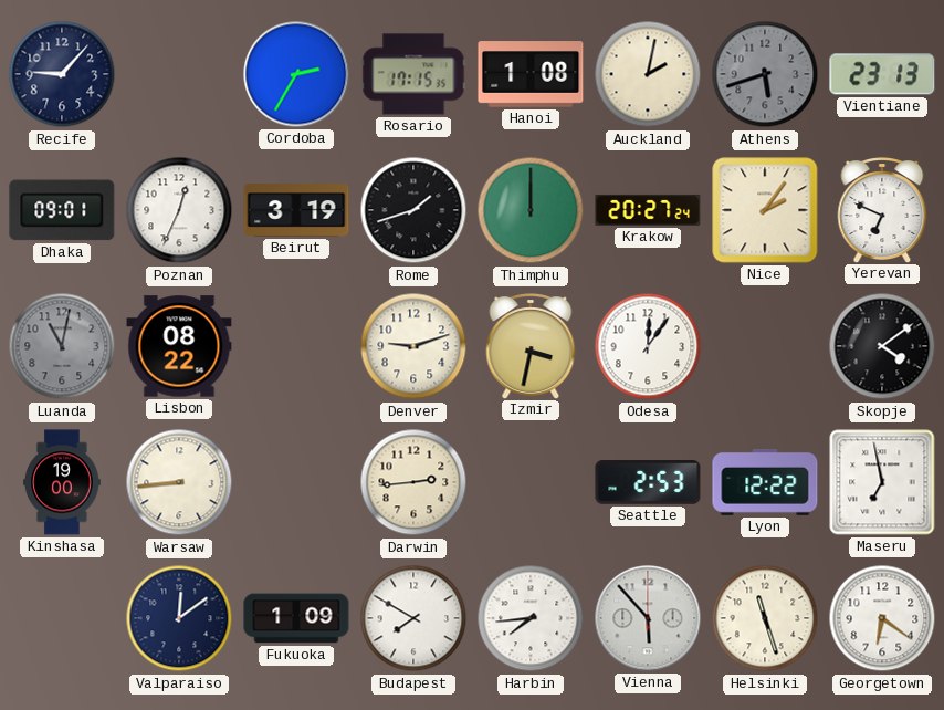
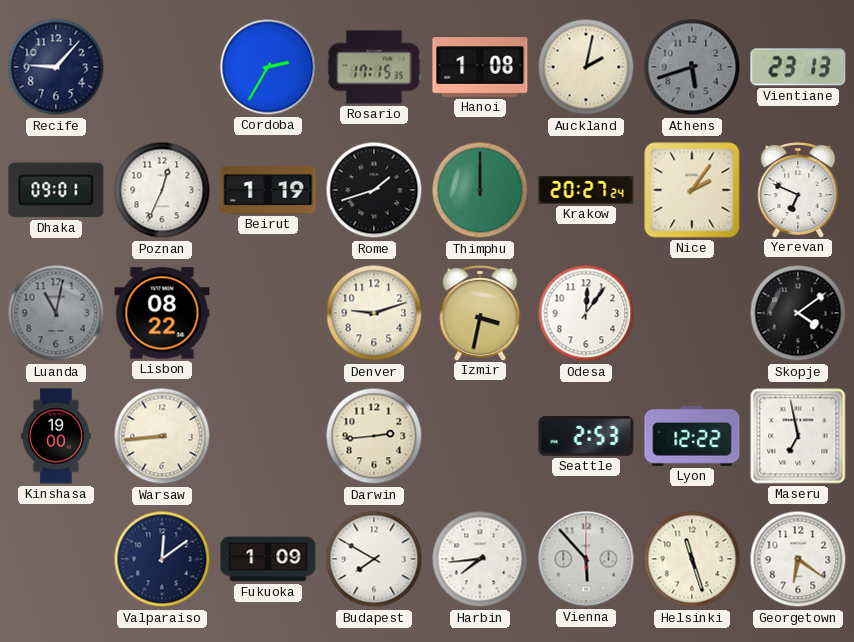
Beirut: 3:19 -> 1:19 (268, 190)
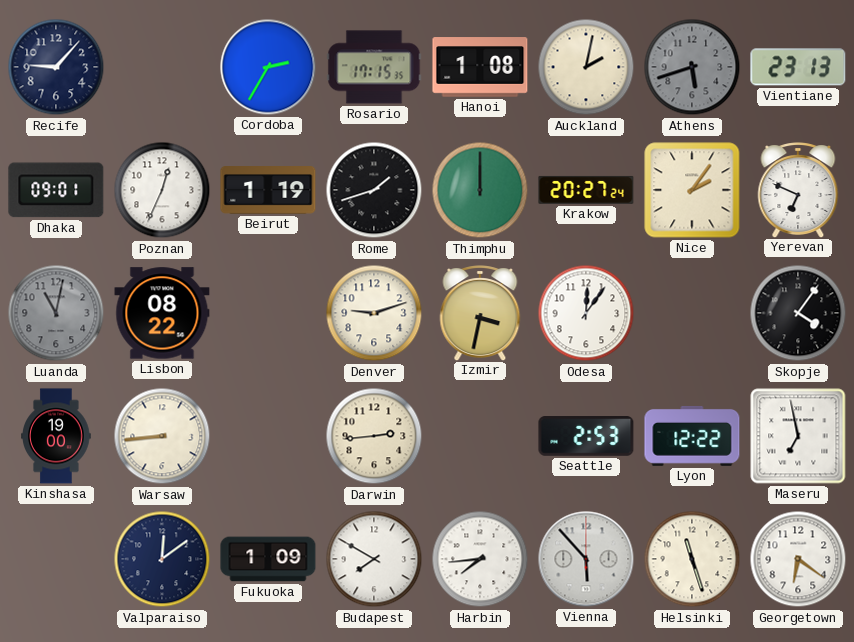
Skopje: 4:09 -> 4:06 (798, 313)
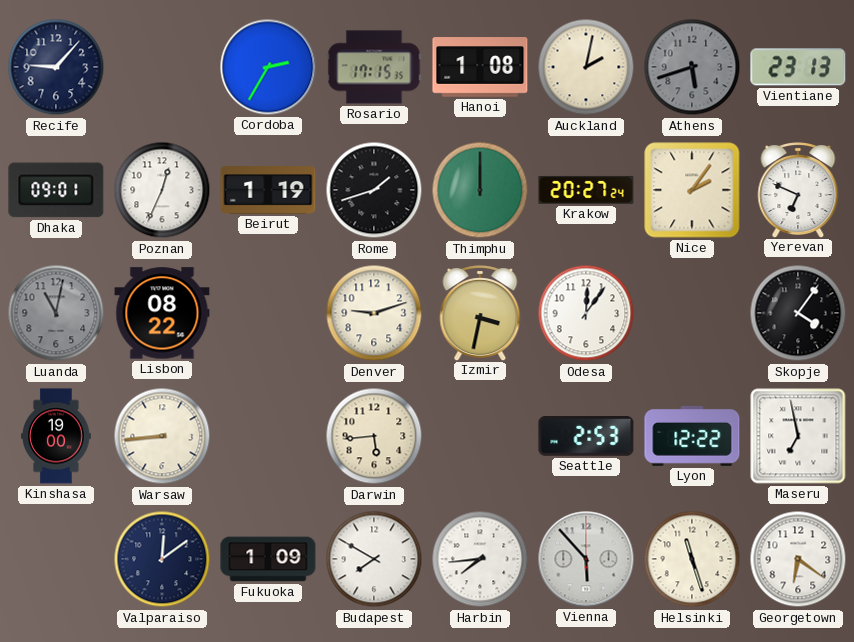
Darwin: 2:44 -> 5:44 (374, 436)
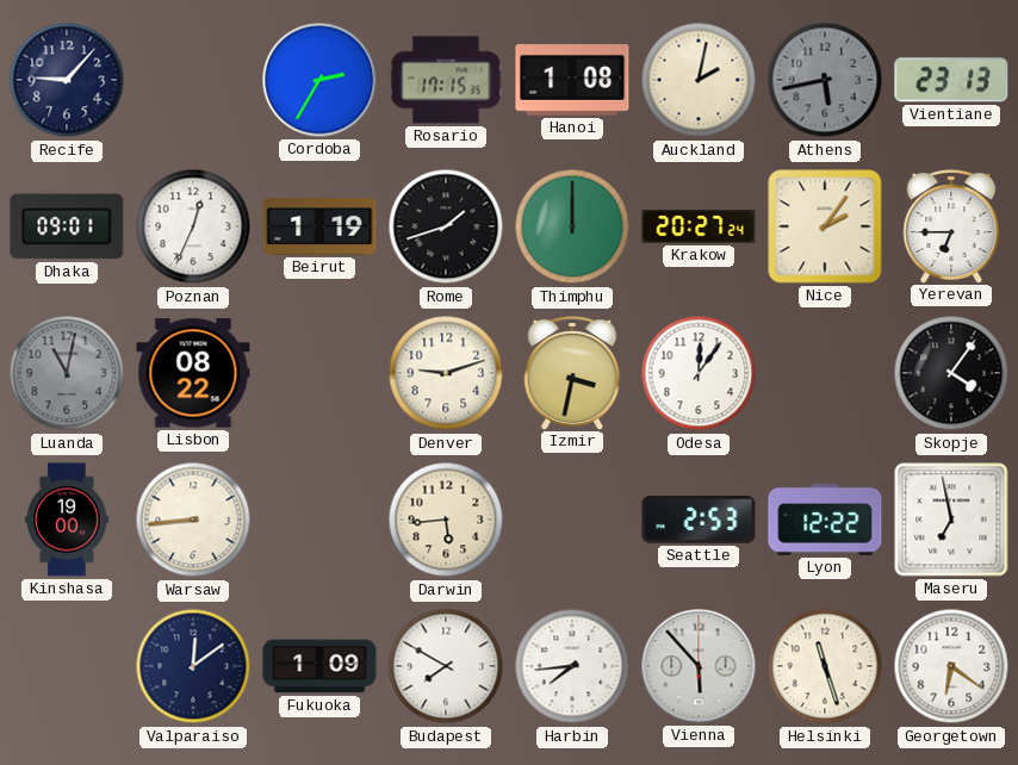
Athens: 5:42 -> 5:43 (825, 80)
Yerevan: 6:49 -> 6:45 (951, 226)
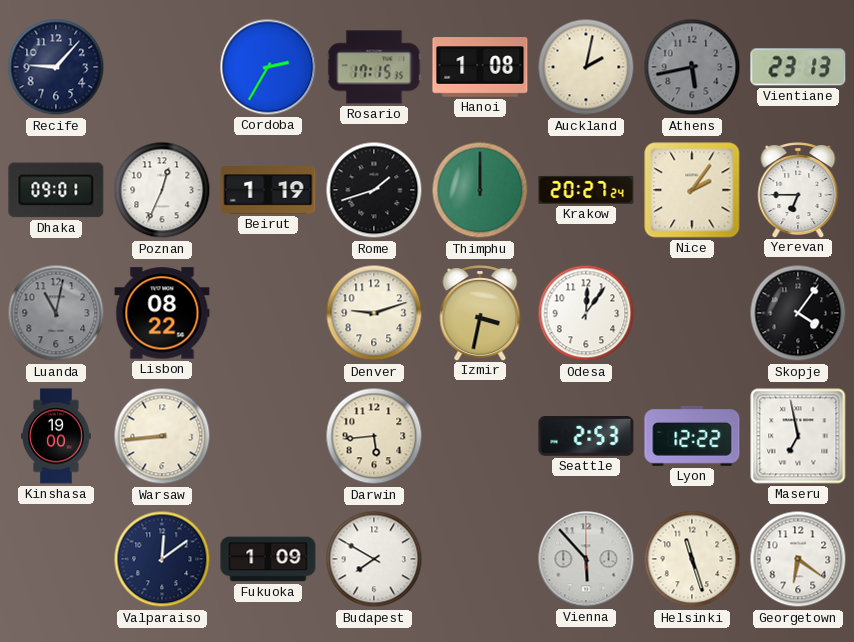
Harbin: 7:44 -> none (572, 666)
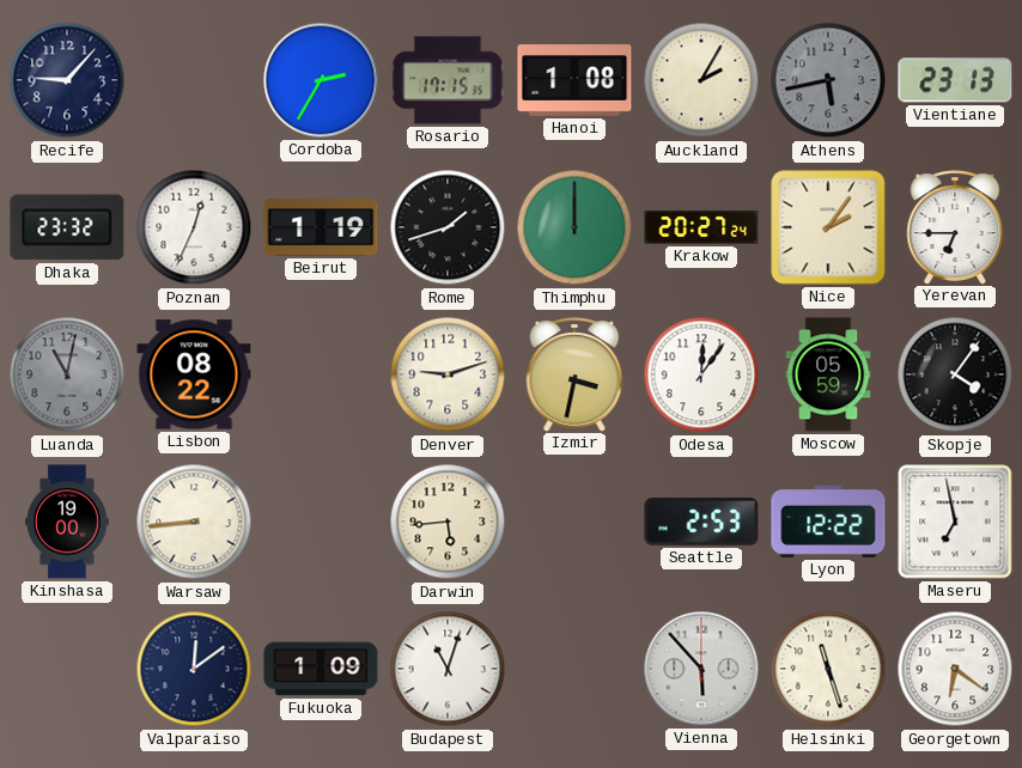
Auckland: 2:02 -> 2:05 (701, 80)
Dhaka: 09:01 -> 23:32 (67, 227)
Moscow: none -> 05:59 (828, 374)
Budapest: 7:50 -> 11:03 (448, 669)
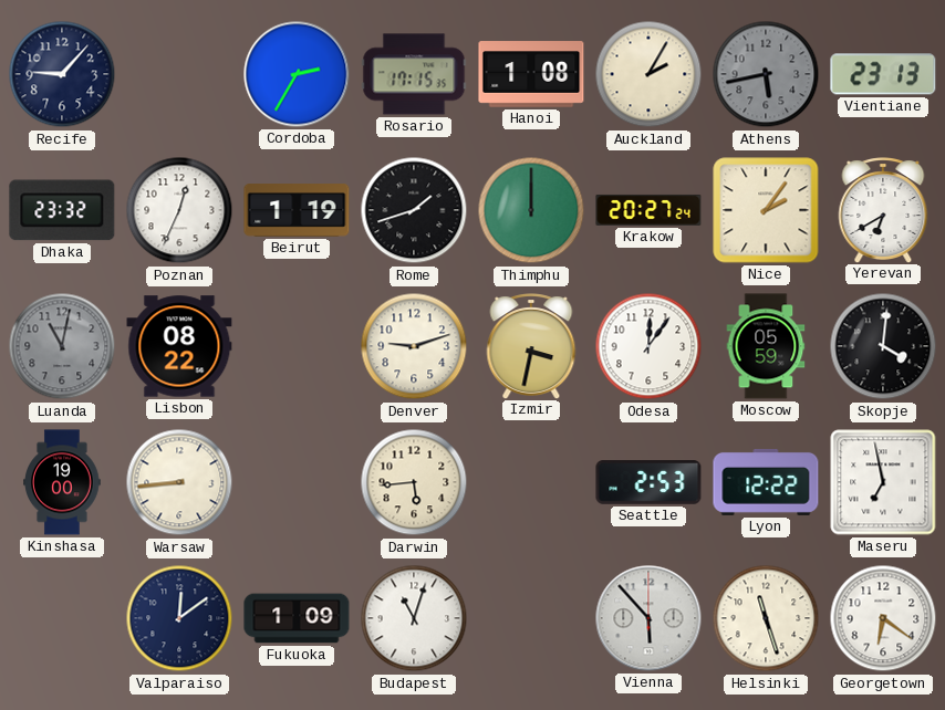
Yerevan: 6:45 -> 6:40 (883, 210)
Skopje: 4:06 -> 4:01 (883, 346)
